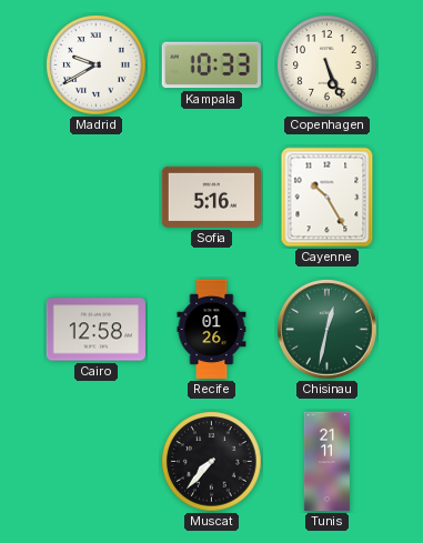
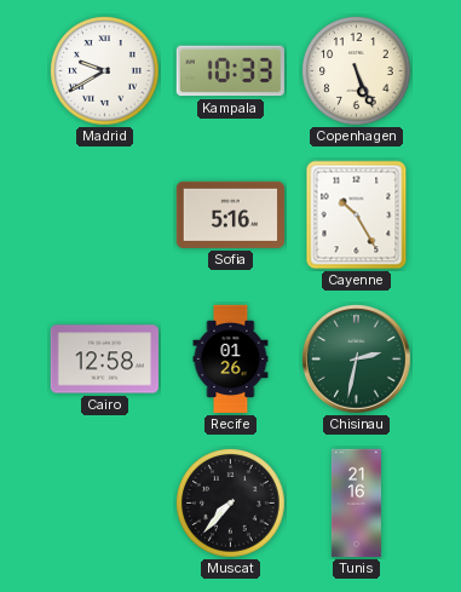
Chisinau: 12:32 -> 2:32 (357, 360)
Tunis: 21:11 -> 21:16 (356, 504)
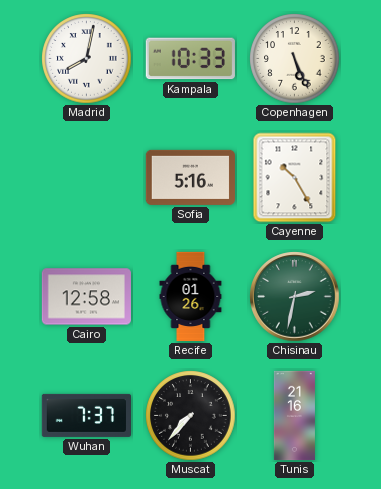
Madrid: 9:40 -> 8:02 (87, 59)
Wuhan: none -> 7:37 (86, 415)
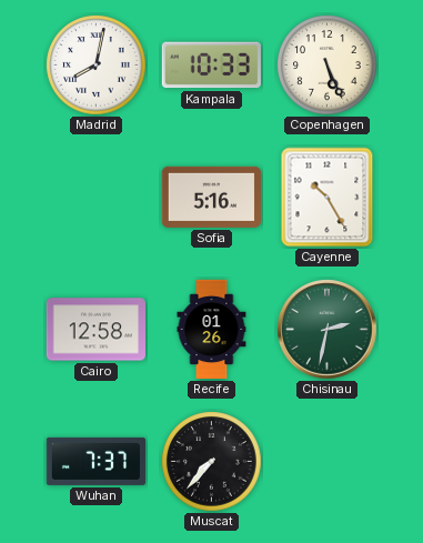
Tunis: 21:16 -> none (294, 416)
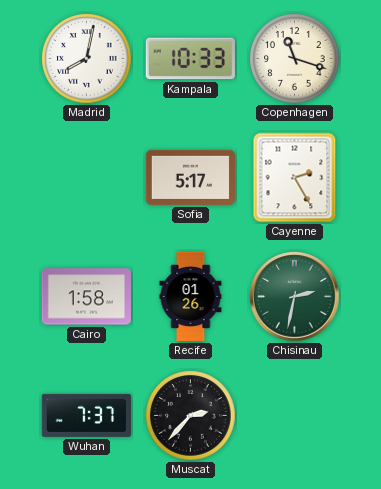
Copenhagen: 5:26 -> 11:18 (295, 59)
Sofia: 5:16 -> 5:17 (190, 177)
Cayenne: 10:25 -> 2:25 (295, 178)
Cairo: 12:58 -> 1:58 (86, 297)
Muscat: 7:37 -> 2:37 (191, 416)
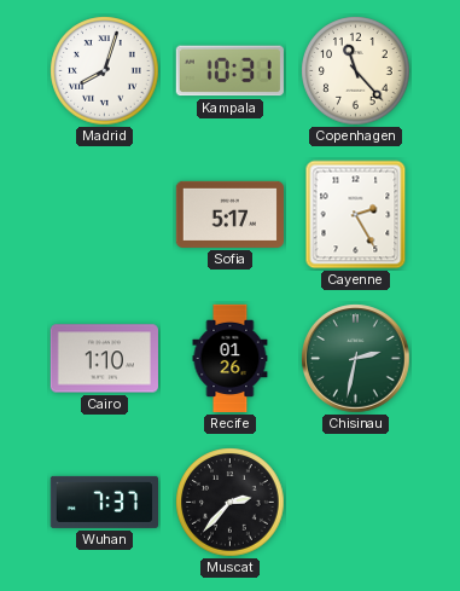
Madrid: 8:02 -> 8:03 (105, 71)
Kampala: 10:33 -> 10:31 (229, 71)
Copenhagen: 11:18 -> 11:23 (356, 71)
Cairo: 1:58 -> 1:10 (104, 359)
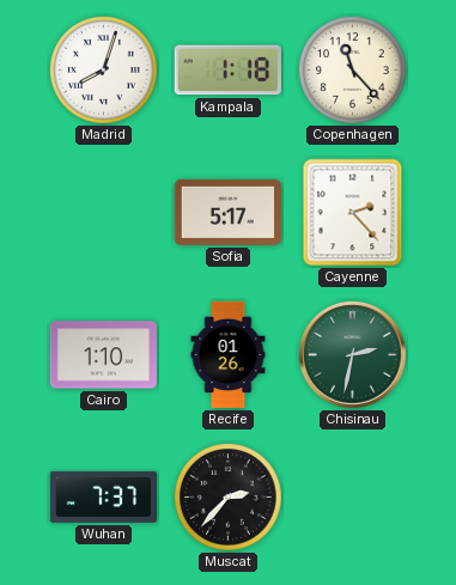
Kampala: 10:31 -> 1:18 (227, 71)
Cayenne: 2:25 -> 2:23 (353, 213)
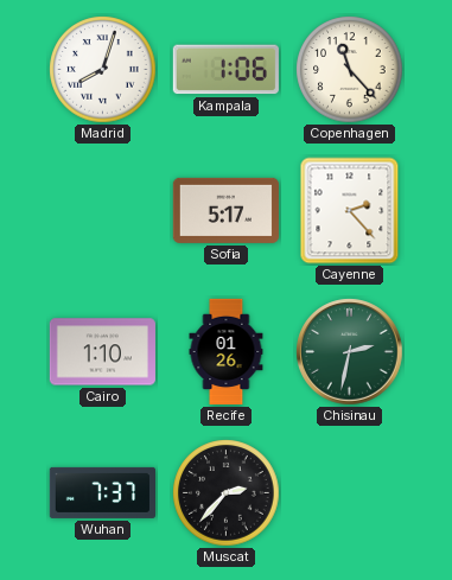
Kampala: 1:18 -> 1:06 (225, 70)
